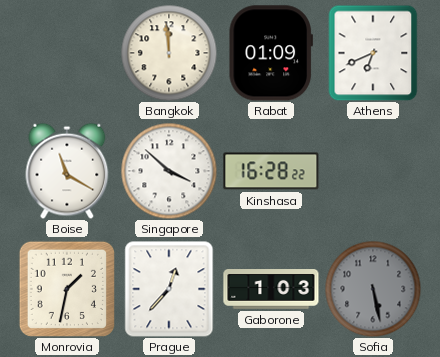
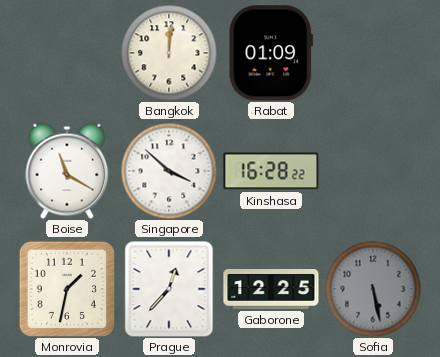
Bangkok: 11:59 -> 12:01 (169, 53)
Athens: 6:41 -> none (373, 53)
Gaborone: 1:03 -> 12:25 (271, 290)
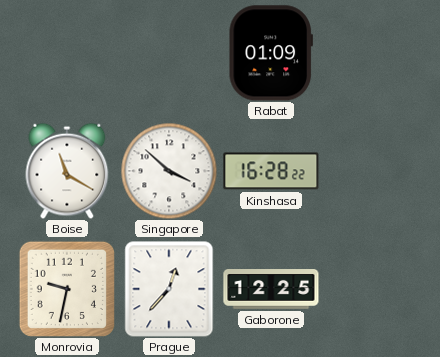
Bangkok: 12:01 -> none (169, 53)
Monrovia: 1:32 -> 9:32 (66, 288)
Sofia: 5:28 -> none (373, 289)
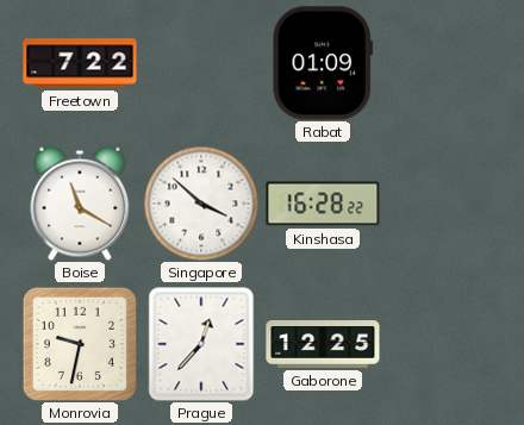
Freetown: none -> 7:22 (80, 63)
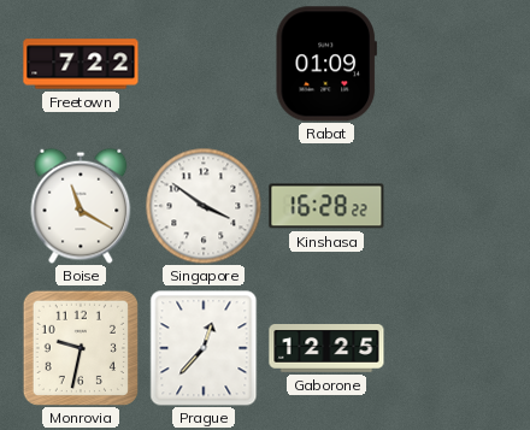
Singapore: 3:52 -> 3:51 (204, 206)
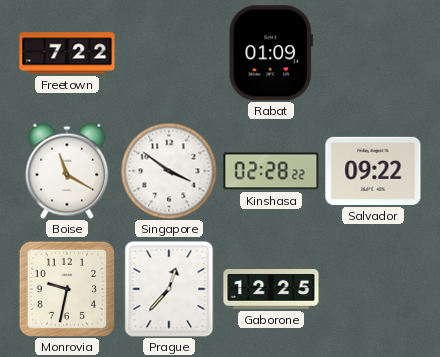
Kinshasa: 16:28 -> 02:28 (271, 171)
Salvador: none -> 09:22 (373, 171)
